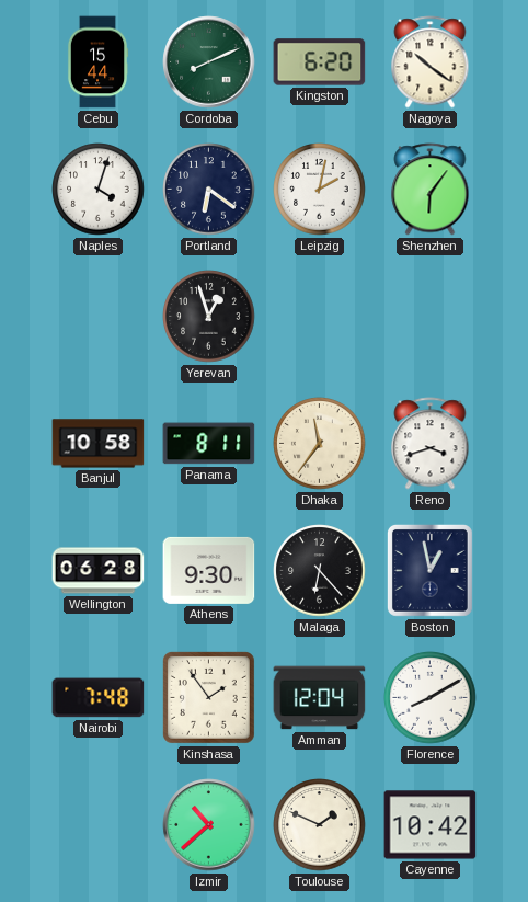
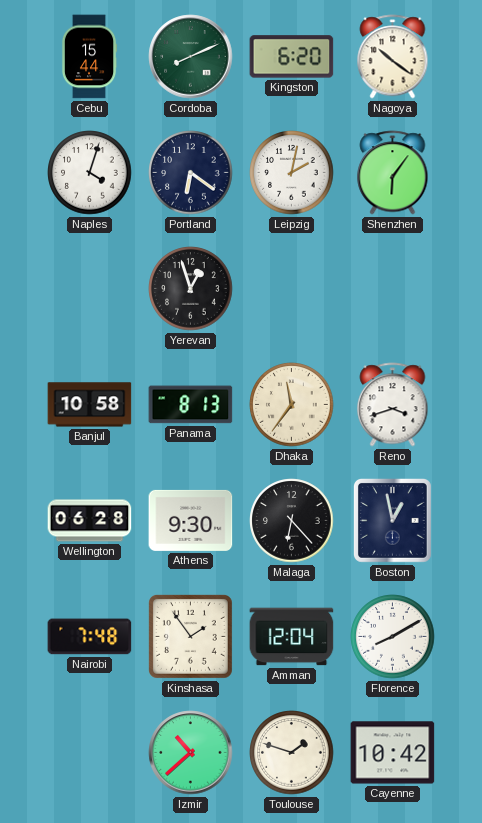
Panama: 8:11 -> 8:13 (191, 405)
Toulouse: 1:49 -> 1:48 (292, 753)
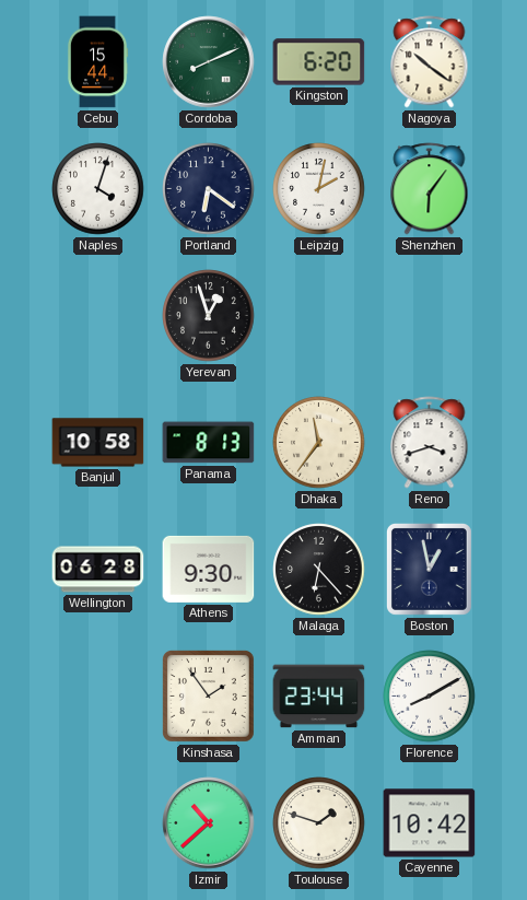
Nairobi: 7:48 -> none (90, 637)
Amman: 12:04 -> 23:44 (319, 697)
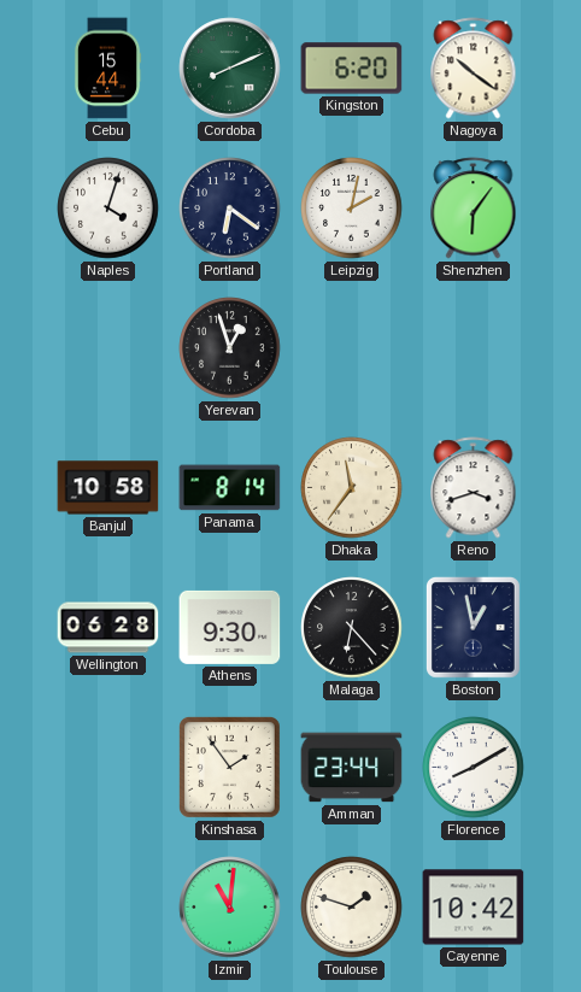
Panama: 8:13 -> 8:14 (230, 488)
Izmir: 10:38 -> 11:01 (230, 908)
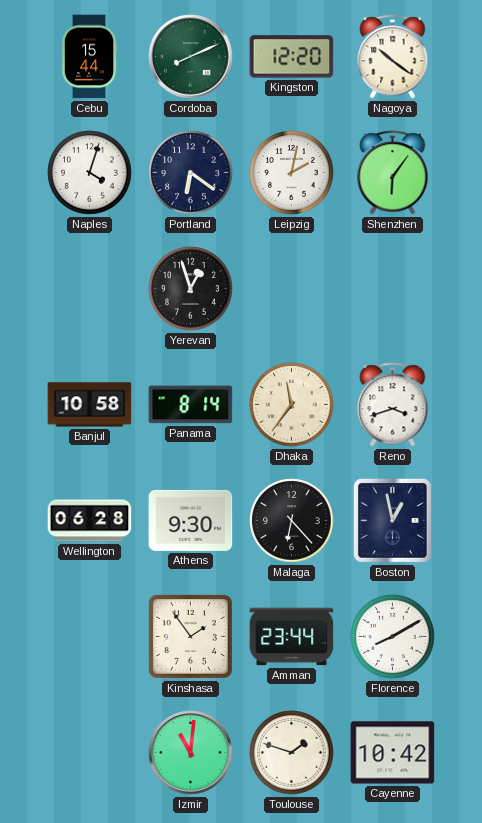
Kingston: 6:20 -> 12:20 (292, 57)
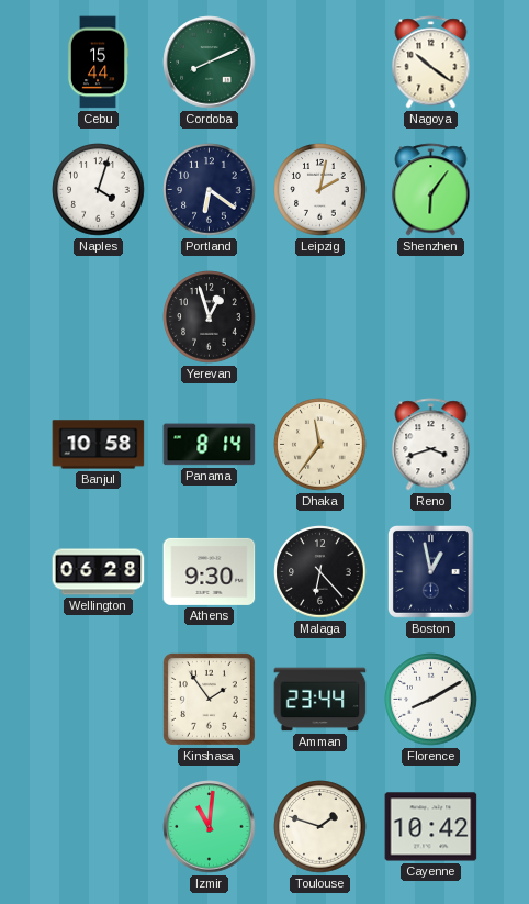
Kingston: 12:20 -> none (292, 57)
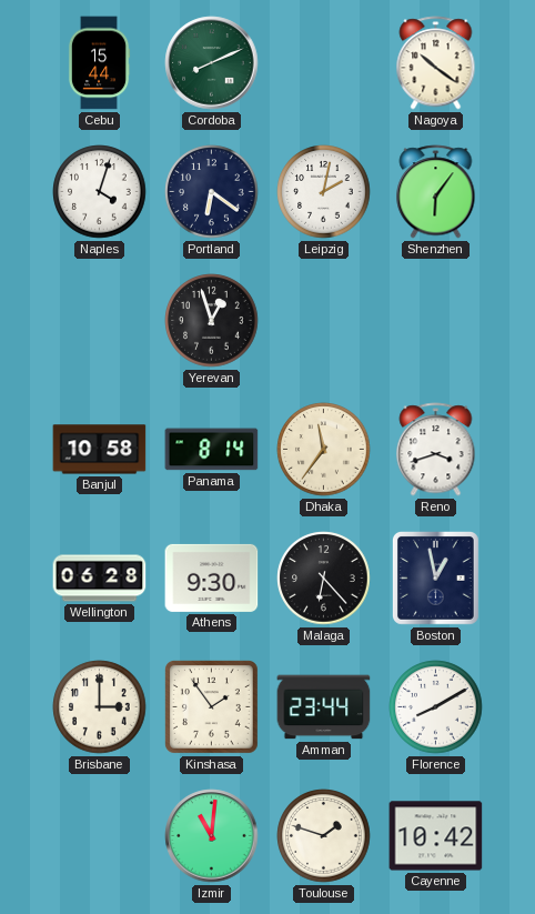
Brisbane: none -> 3:00 (100, 707)
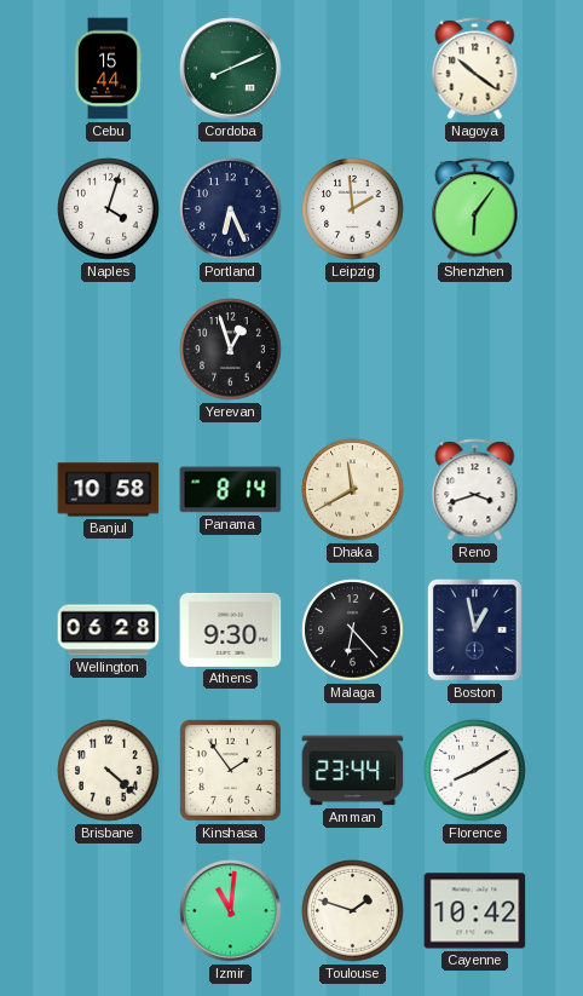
Portland: 6:21 -> 6:26 (231, 209)
Leipzig: 2:02 -> 1:59 (353, 209)
Dhaka: 11:36 -> 11:40 (353, 490)
Brisbane: 3:00 -> 4:22 (109, 771)
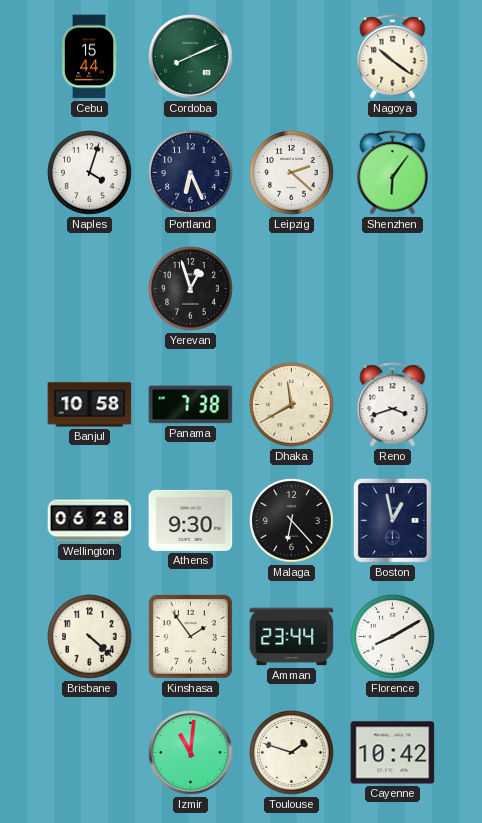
Leipzig: 1:59 -> 2:22 (292, 173)
Panama: 8:14 -> 7:38 (191, 405)
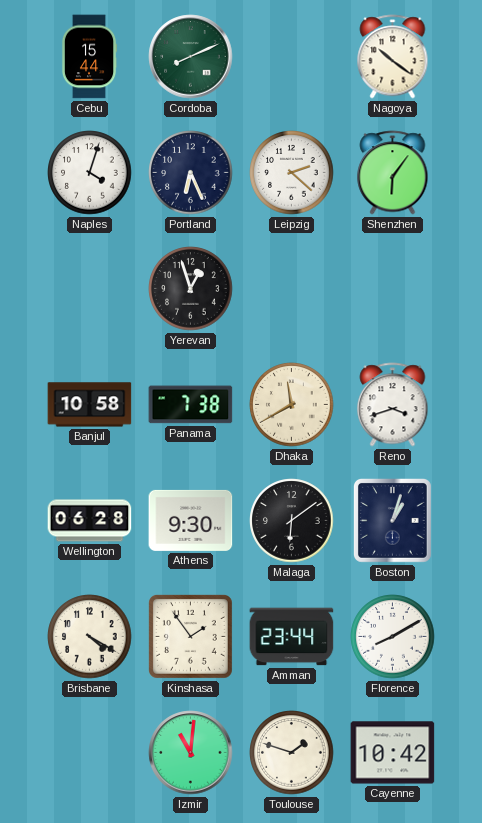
Malaga: 6:23 -> 6:09 (292, 521)
Boston: 12:58 -> 1:03 (392, 520)
Brisbane: 4:22 -> 4:20 (90, 637)
